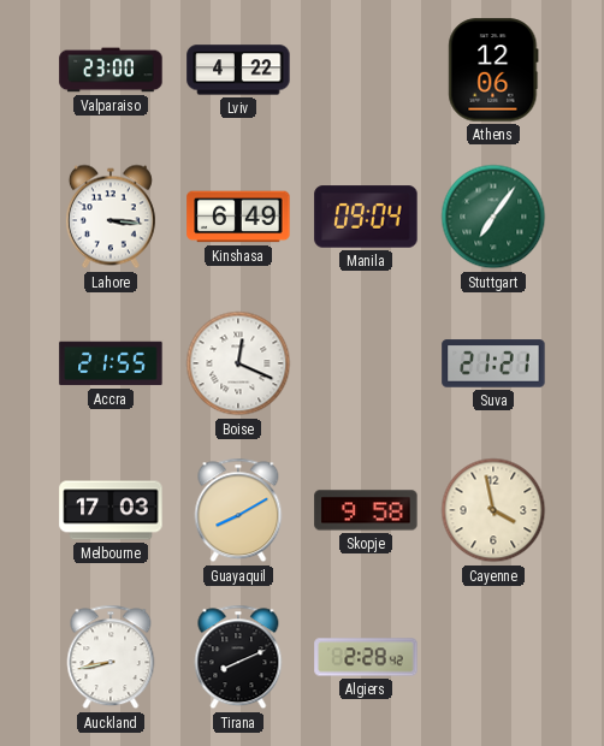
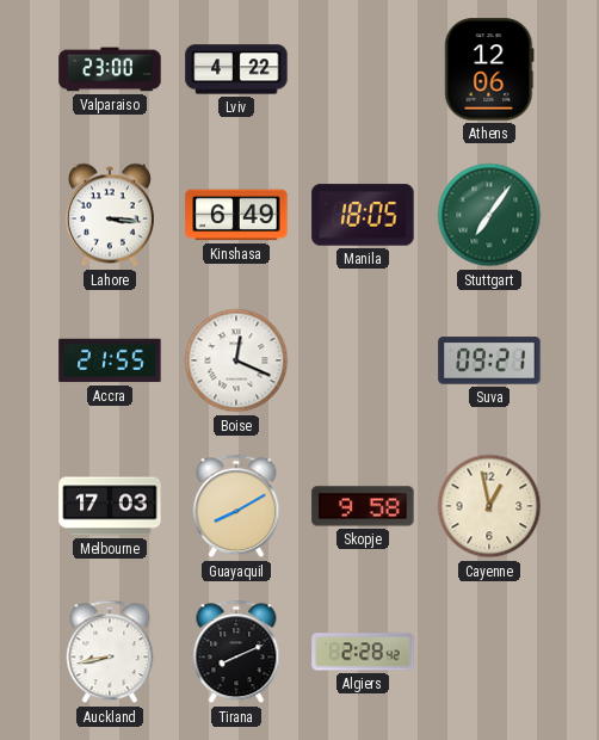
Manila: 09:04 -> 18:05 (363, 215)
Suva: 21:21 -> 09:21 (489, 360)
Cayenne: 3:58 -> 12:58 (489, 506)
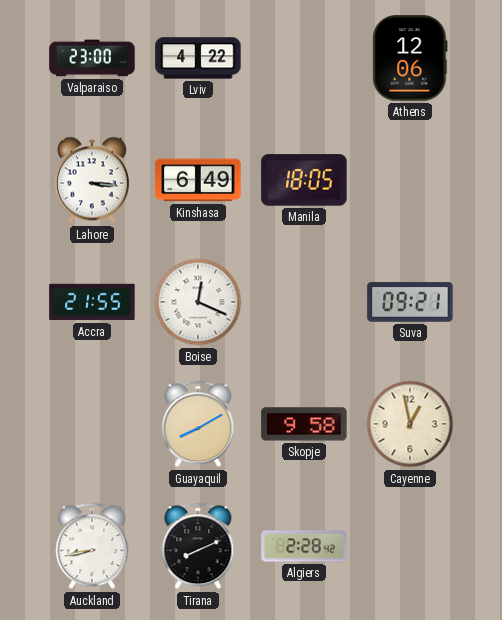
Stuttgart: 7:06 -> none (489, 215)
Melbourne: 17:03 -> none (110, 506)
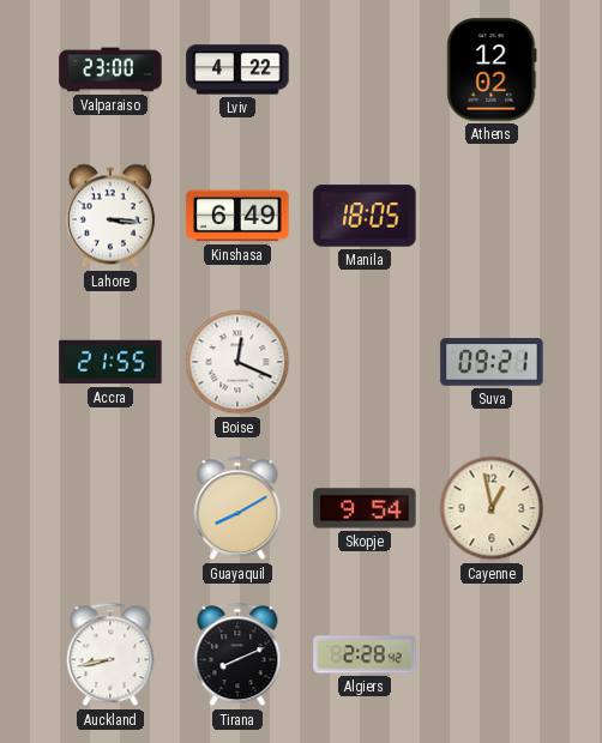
Athens: 12:06 -> 12:02 (492, 70)
Skopje: 9:58 -> 9:54 (365, 508)
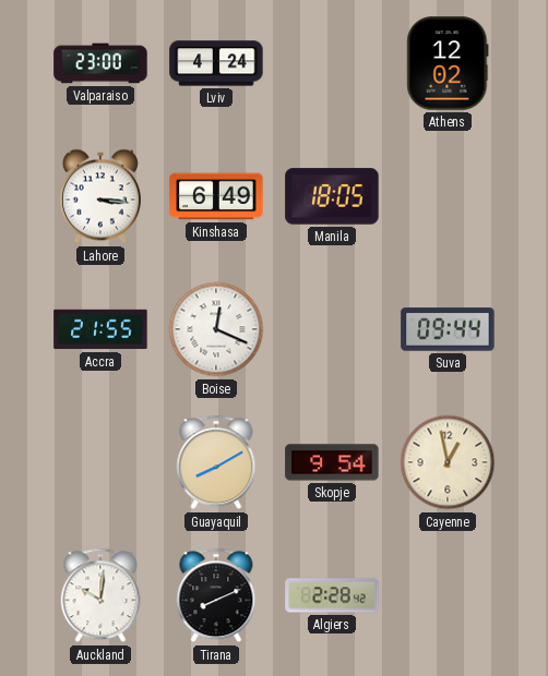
Lviv: 4:22 -> 4:24 (216, 63)
Suva: 09:21 -> 09:44 (448, 329)
Auckland: 8:43 -> 10:01 (100, 595)
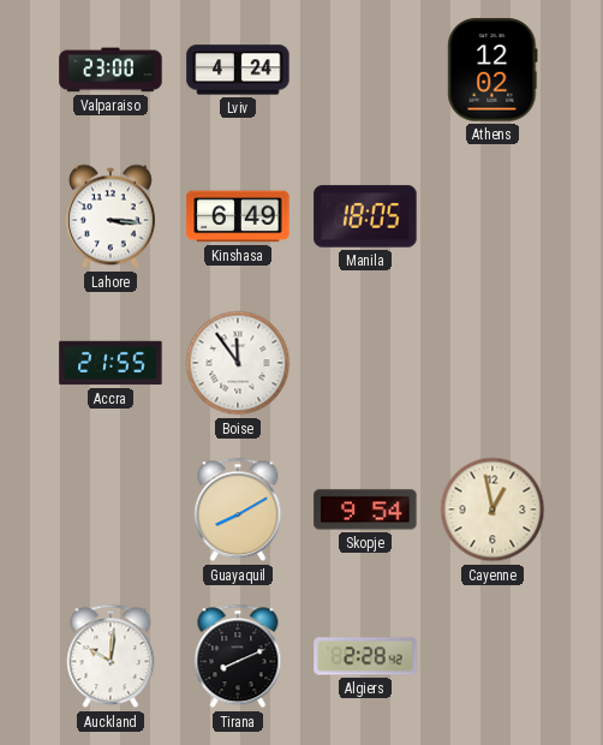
Boise: 12:19 -> 11:54 (238, 363)
Suva: 09:44 -> none (448, 329)
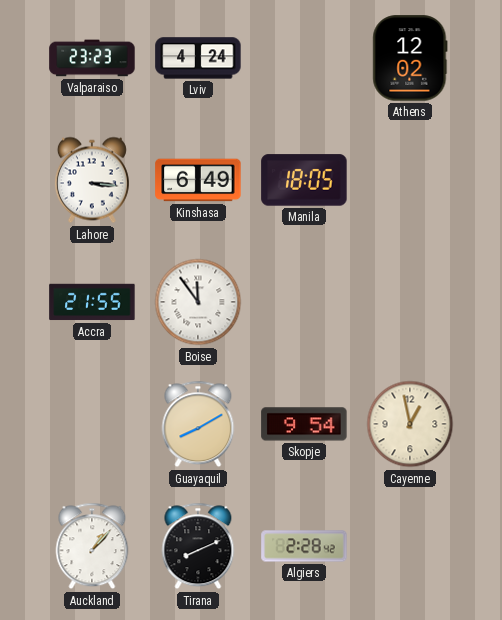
Valparaiso: 23:00 -> 23:23 (92, 58)
Auckland: 10:01 -> 1:07 (92, 546)
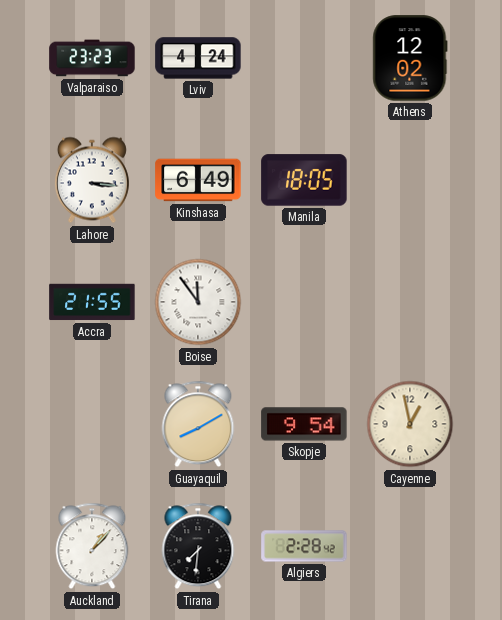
Tirana: 8:11 -> 7:31 (198, 546)
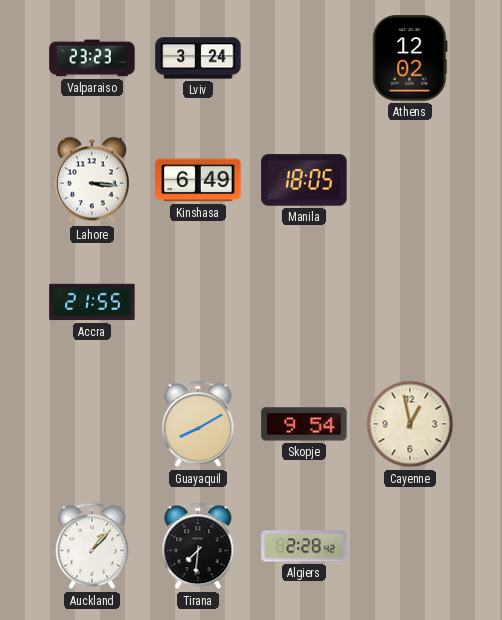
Lviv: 4:24 -> 3:24 (198, 58)
Boise: 11:54 -> none (198, 302)
